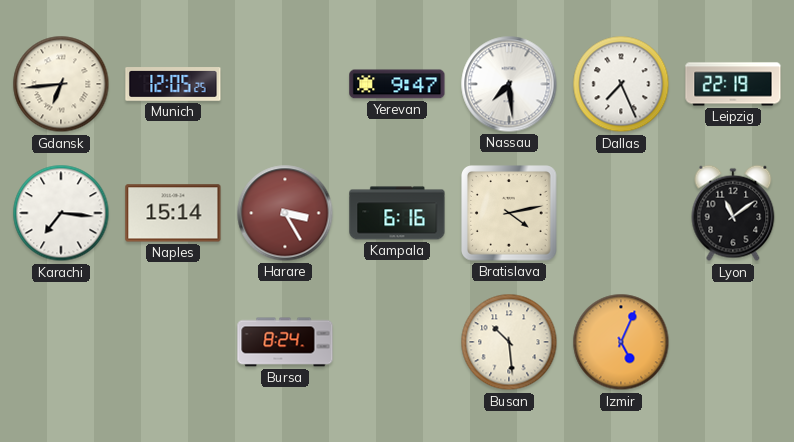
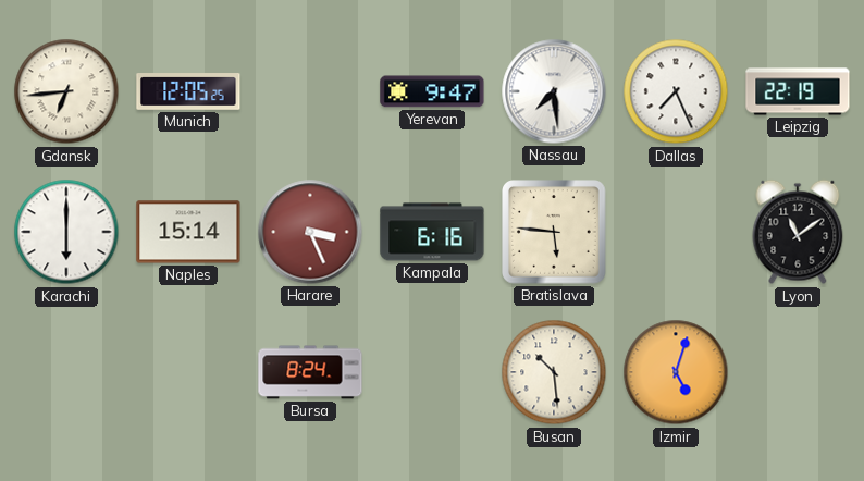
Karachi: 7:16 -> 6:00 (66, 232)
Harare: 3:25 -> 3:26 (310, 232)
Bratislava: 4:13 -> 5:46 (555, 233)
Izmir: 5:04 -> 5:03 (676, 372)
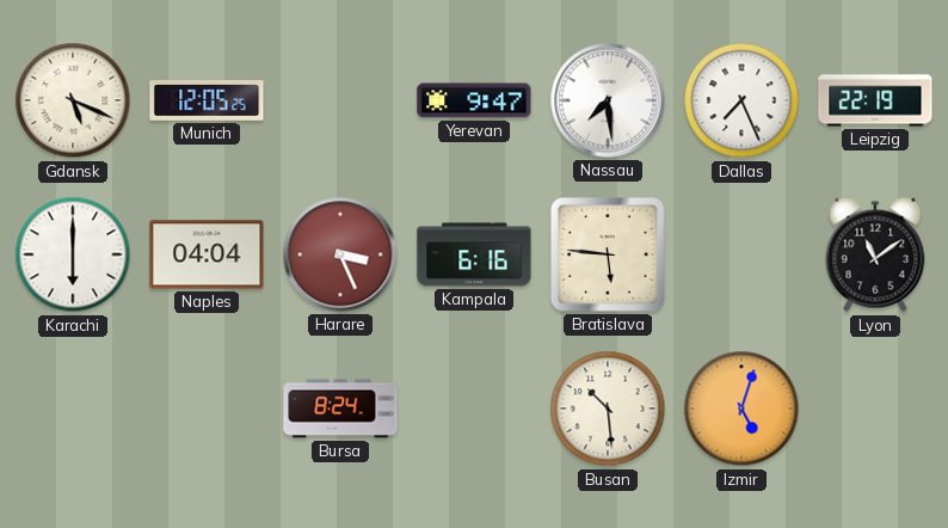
Gdansk: 6:44 -> 5:19 (73, 100)
Naples: 15:14 -> 04:04 (207, 254)
